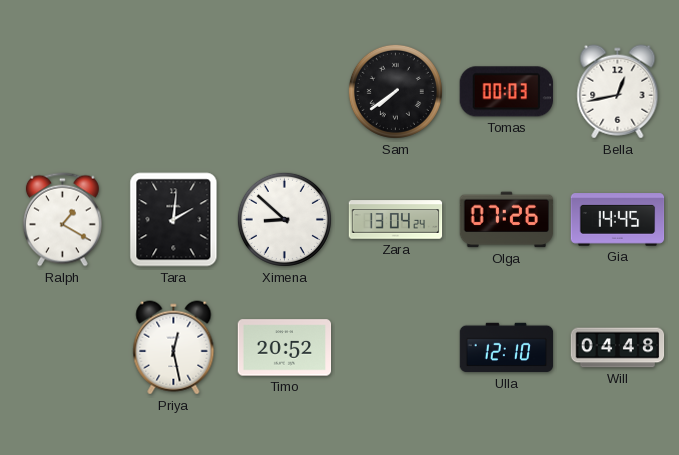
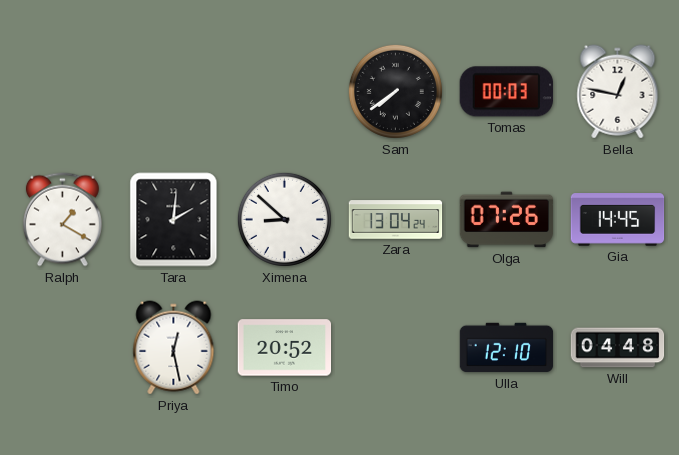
Bella: 12:43 -> 12:47 (618, 92)
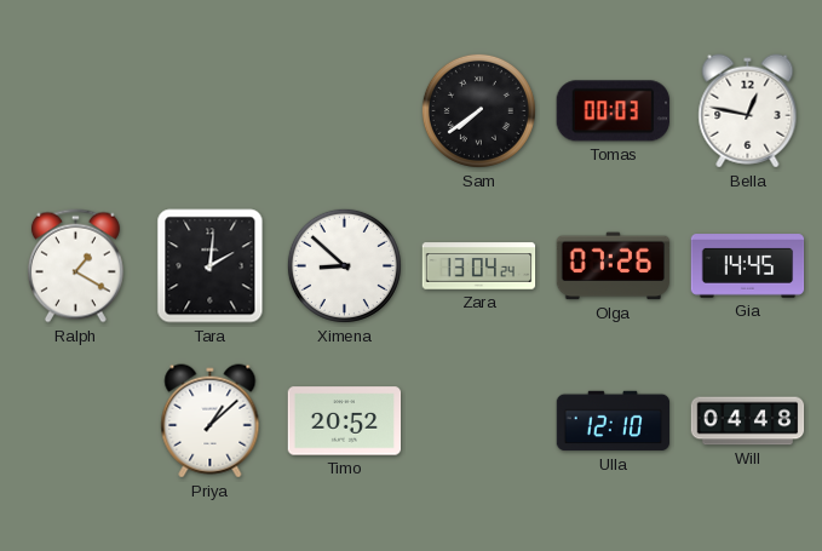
Priya: 12:28 -> 1:08 (211, 421)
